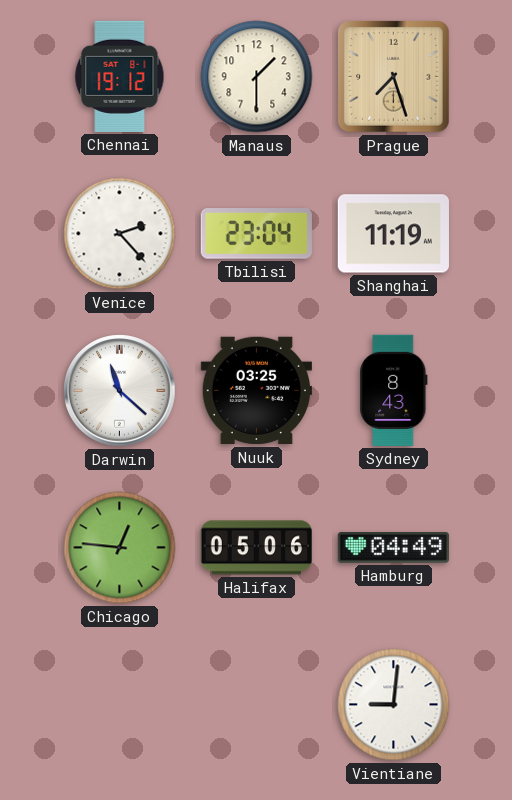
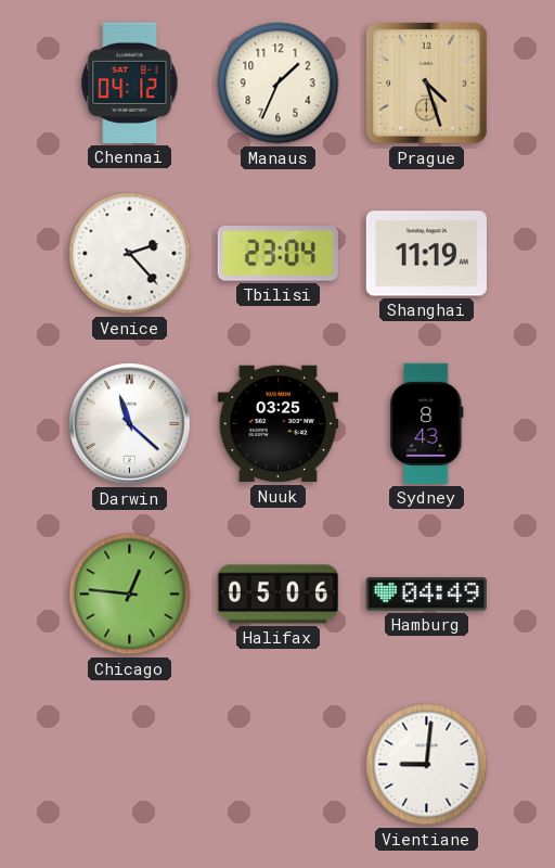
Chennai: 19:12 -> 04:12 (130, 82)
Manaus: 1:30 -> 1:34 (279, 84)
Prague: 7:27 -> 4:27 (427, 84)
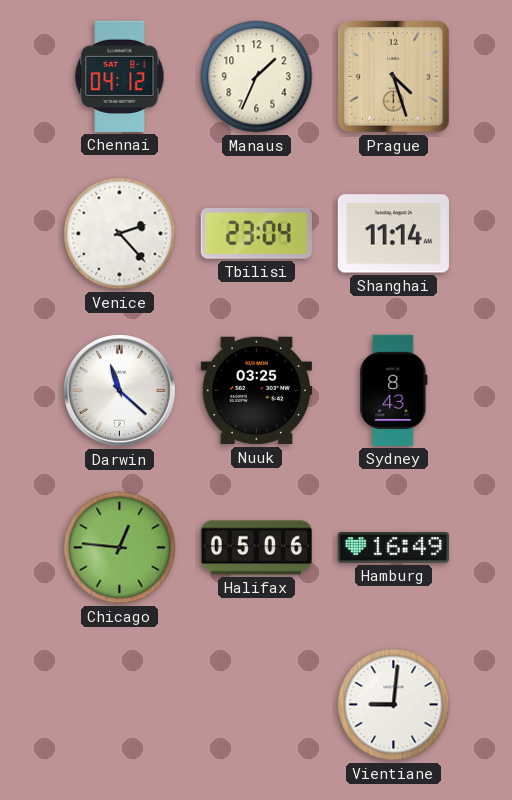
Shanghai: 11:19 -> 11:14 (393, 234)
Hamburg: 04:49 -> 16:49 (393, 548)
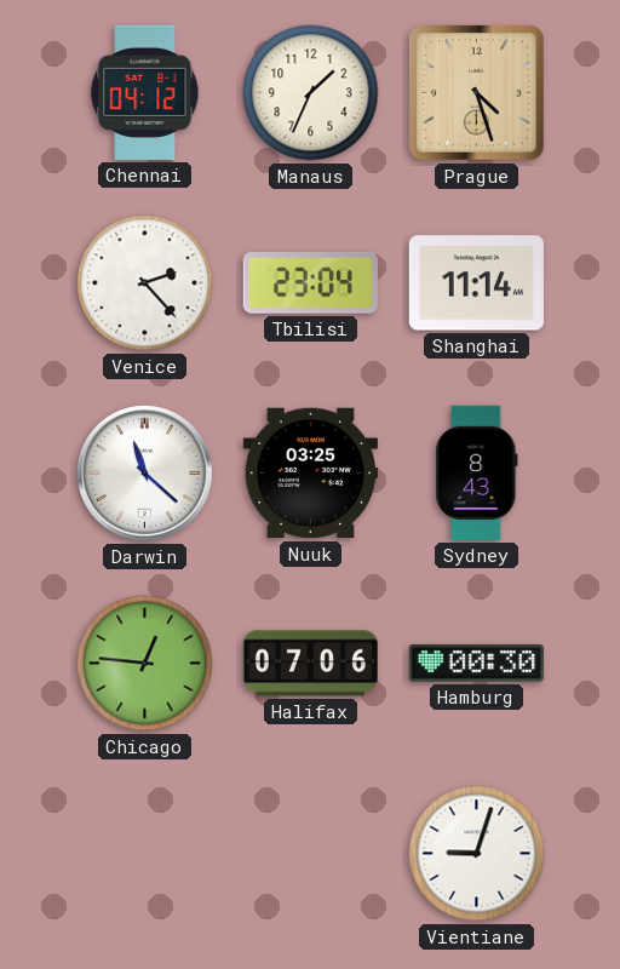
Halifax: 05:06 -> 07:06 (310, 664)
Hamburg: 16:49 -> 00:30 (476, 664)
Vientiane: 9:01 -> 9:03 (477, 854)
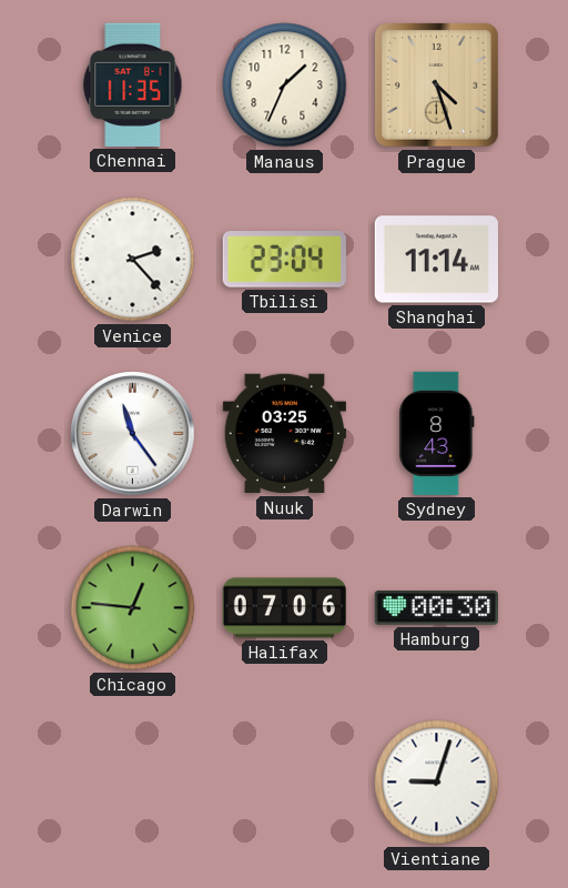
Chennai: 04:12 -> 11:35 (133, 84)
Darwin: 11:22 -> 11:24 (133, 434)
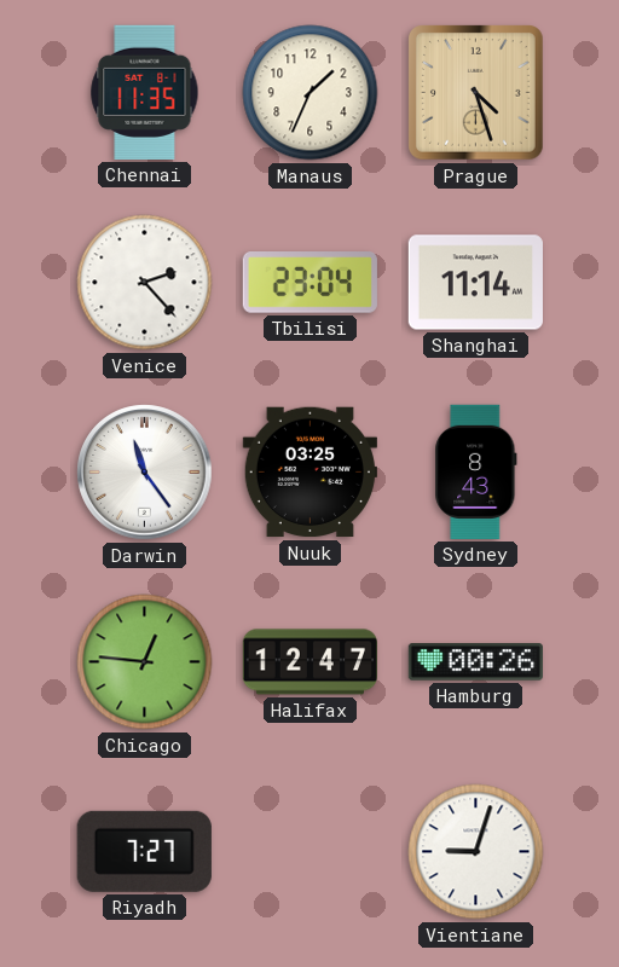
Halifax: 07:06 -> 12:47 (309, 662)
Hamburg: 00:30 -> 00:26 (475, 662)
Riyadh: none -> 7:27 (144, 851)
